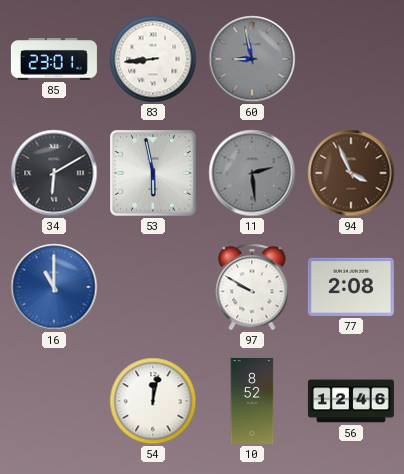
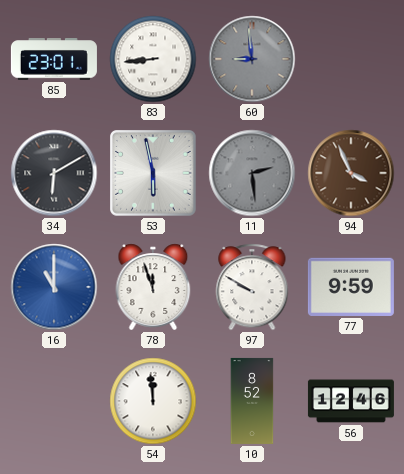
60: 8:58 -> 8:59 (252, 59)
78: none -> 11:57 (153, 287)
77: 2:08 -> 9:59 (351, 287)
54: 12:02 -> 11:59 (153, 401)
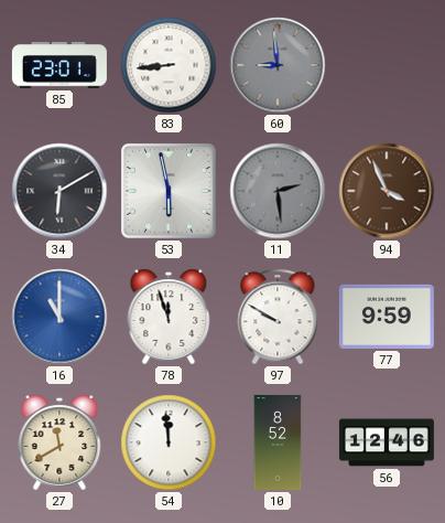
27: none -> 11:40 (59, 442)
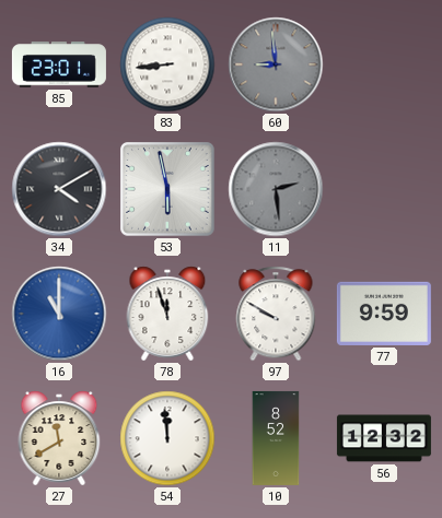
34: 6:10 -> 4:10 (59, 189)
94: 3:56 -> none (387, 191)
56: 12:46 -> 12:32 (384, 438)
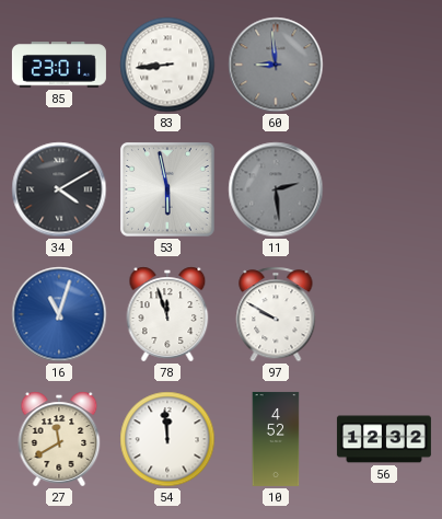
16: 11:00 -> 11:03 (59, 314)
77: 9:59 -> none (384, 314)
10: 8:52 -> 4:52 (276, 439)
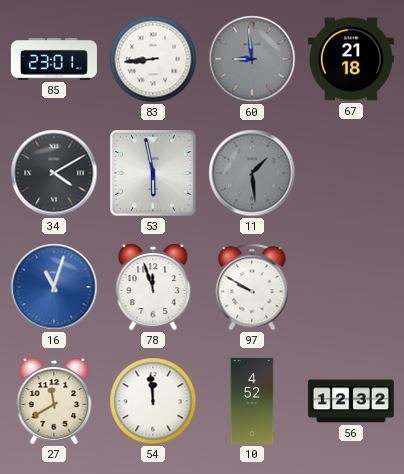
67: none -> 21:18 (351, 59)
11: 2:29 -> 1:29 (252, 173)
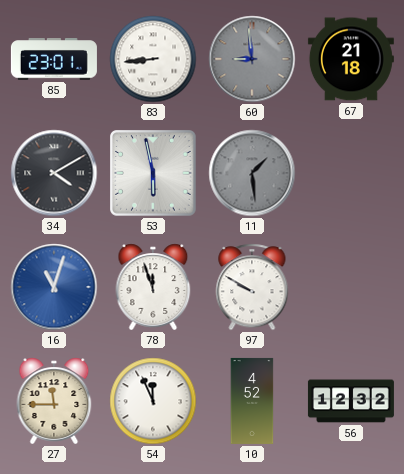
27: 11:40 -> 11:45 (54, 401)
54: 11:59 -> 11:56 (153, 401)
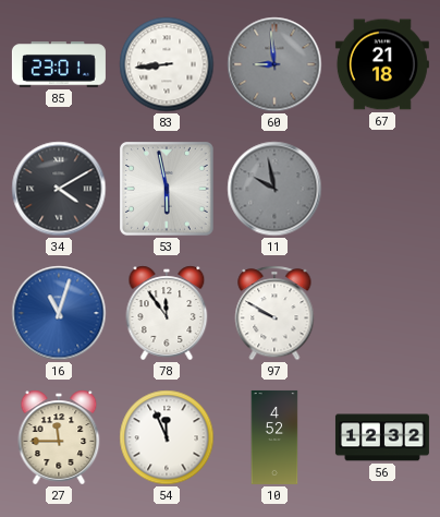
11: 1:29 -> 9:58 (274, 189)
78: 11:57 -> 11:54 (167, 313)
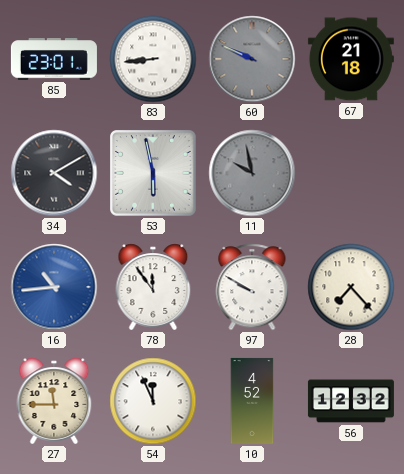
60: 8:59 -> 9:49 (252, 59)
16: 11:03 -> 10:44 (54, 287)
28: none -> 7:23 (351, 287)
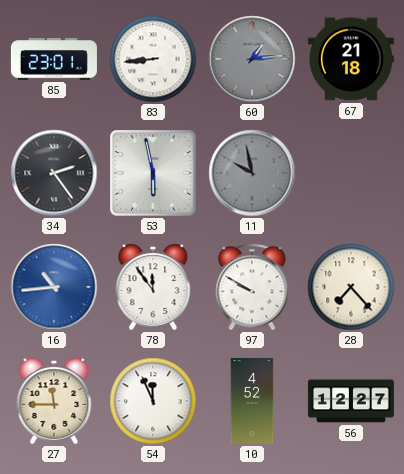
60: 9:49 -> 1:14 (252, 59)
34: 4:10 -> 2:24 (54, 173)
56: 12:32 -> 12:27 (351, 401)
